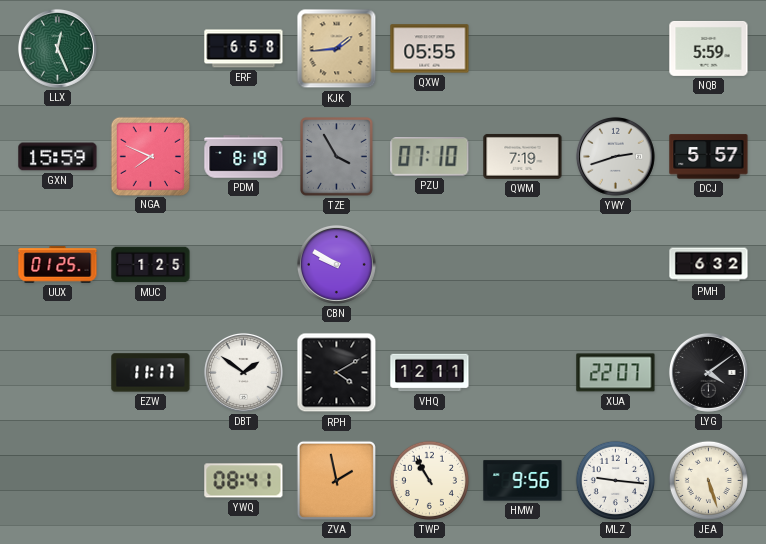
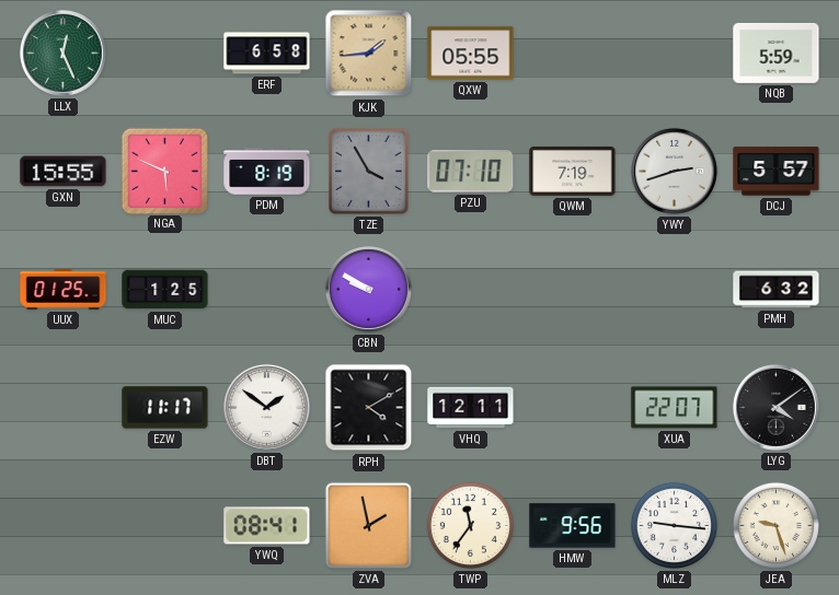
GXN: 15:59 -> 15:55 (64, 172)
NGA: 7:49 -> 5:49 (164, 171)
TWP: 10:55 -> 11:36 (470, 525)
JEA: 5:27 -> 9:27 (775, 525)
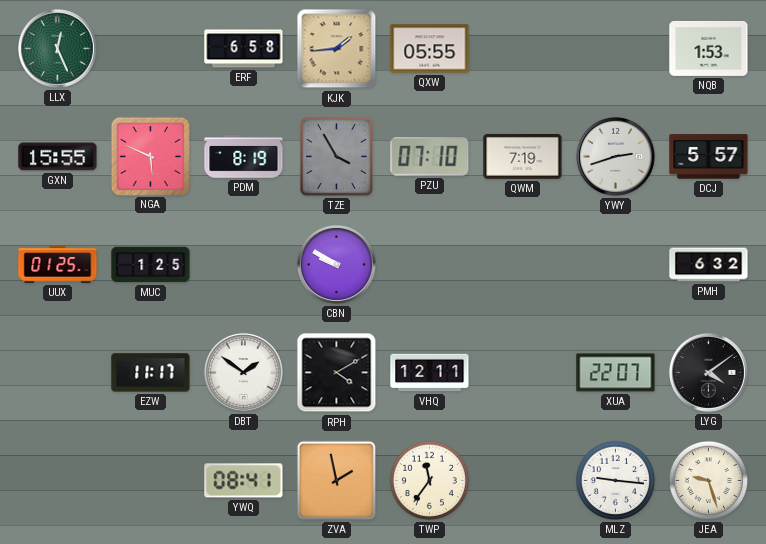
NQB: 5:59 -> 1:53 (709, 48)
HMW: 9:56 -> none (573, 526)
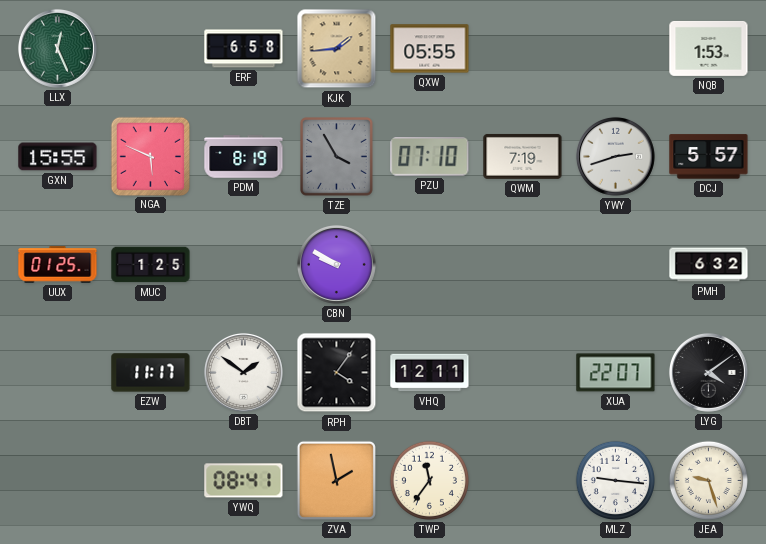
RPH: 4:10 -> 4:06 (337, 373)
